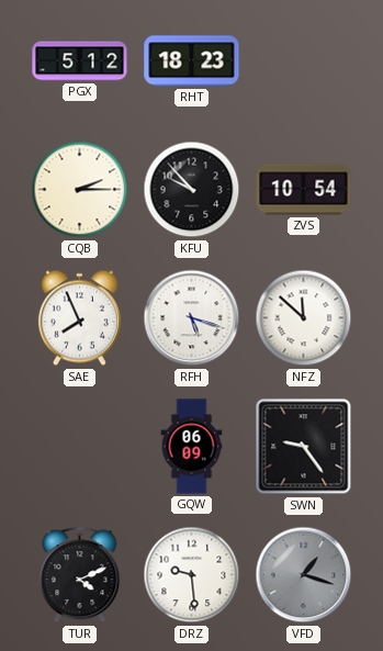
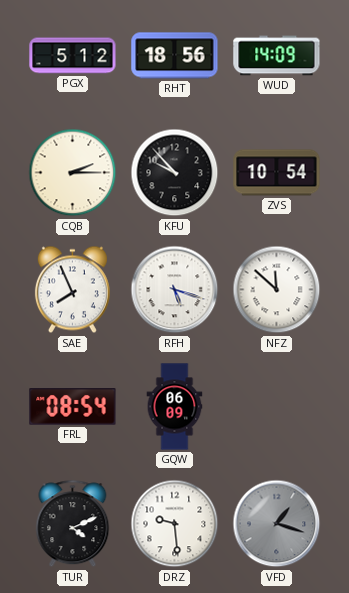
RHT: 18:23 -> 18:56 (175, 56)
WUD: none -> 14:09 (277, 56)
FRL: none -> 08:54 (73, 407)
SWN: 9:24 -> none (304, 447)
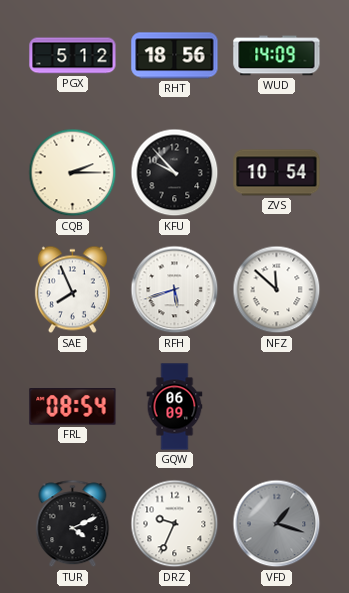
RFH: 5:18 -> 5:42 (175, 290)
DRZ: 9:29 -> 9:34 (175, 524)
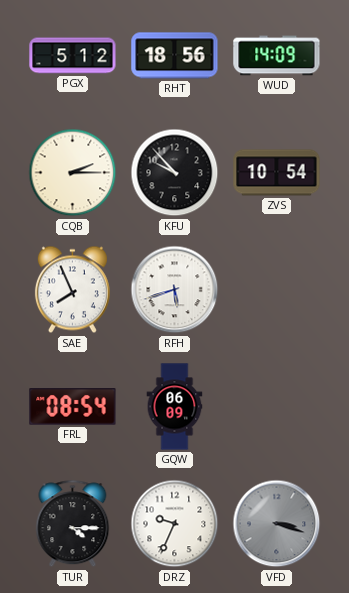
NFZ: 11:52 -> none (277, 290)
TUR: 4:11 -> 4:15 (73, 524)
VFD: 1:18 -> 3:18 (277, 524)
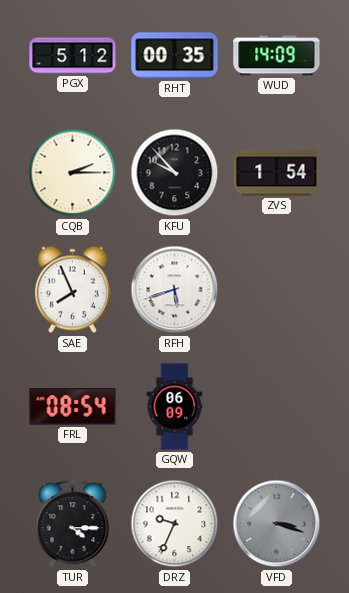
RHT: 18:56 -> 00:35 (175, 56)
ZVS: 10:54 -> 1:54 (277, 173)
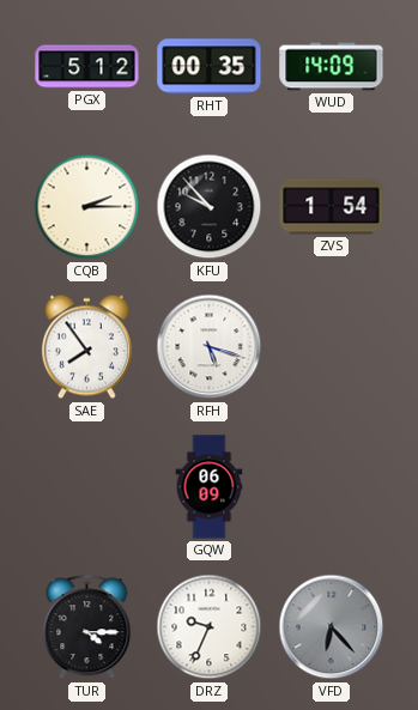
SAE: 7:56 -> 7:54 (86, 347)
RFH: 5:42 -> 5:18 (210, 347)
FRL: 08:54 -> none (73, 407)
VFD: 3:18 -> 6:23 (332, 627)
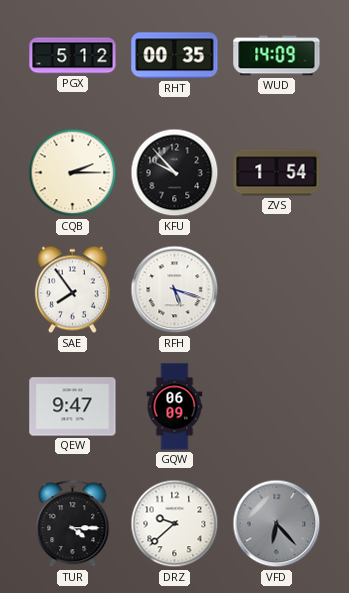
QEW: none -> 9:47 (73, 407)
DRZ: 9:34 -> 9:38 (175, 524)
